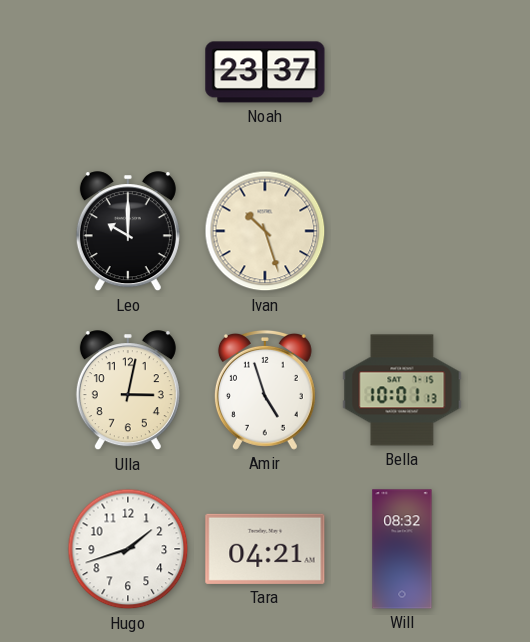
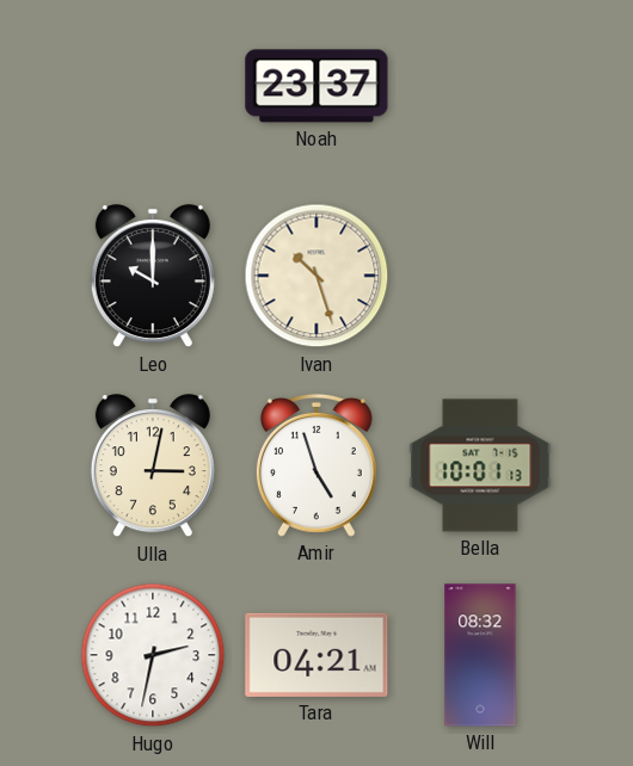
Hugo: 1:42 -> 2:32 (153, 655)
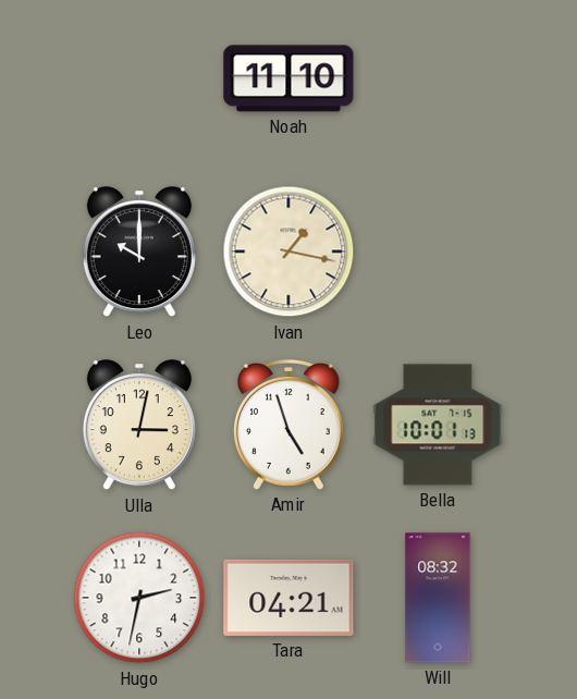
Noah: 23:37 -> 11:10 (288, 78)
Ivan: 10:27 -> 1:17 (288, 252)
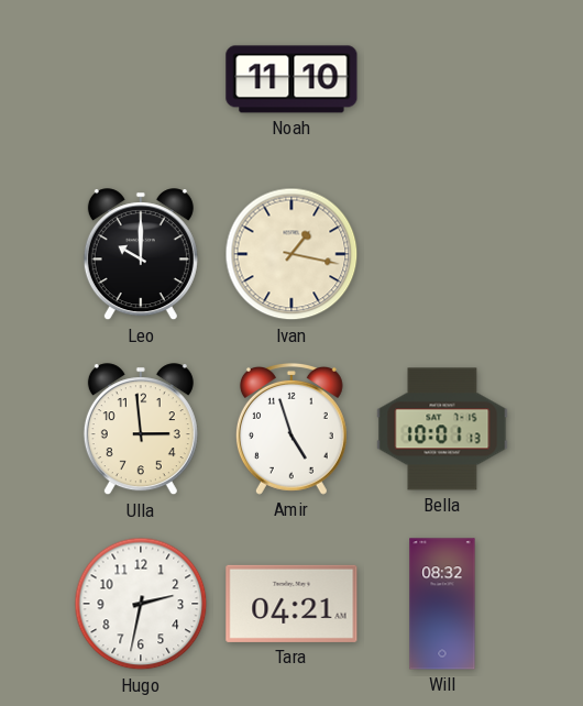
Ulla: 3:02 -> 2:59 (141, 430)
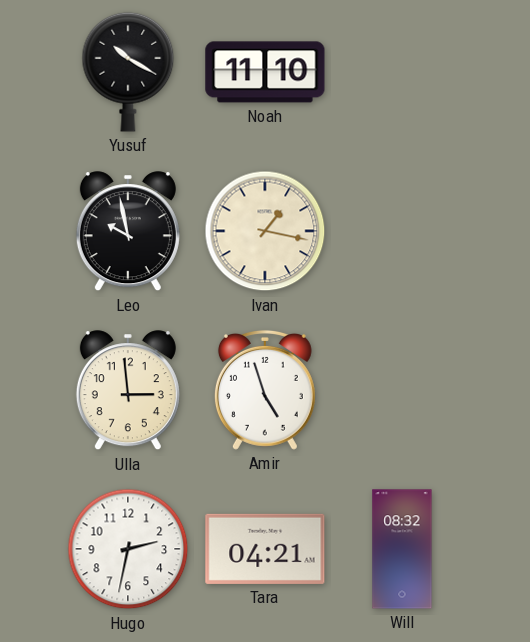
Yusuf: none -> 10:20 (128, 72)
Leo: 10:00 -> 9:58 (128, 232)
Bella: 10:01 -> none (442, 429)
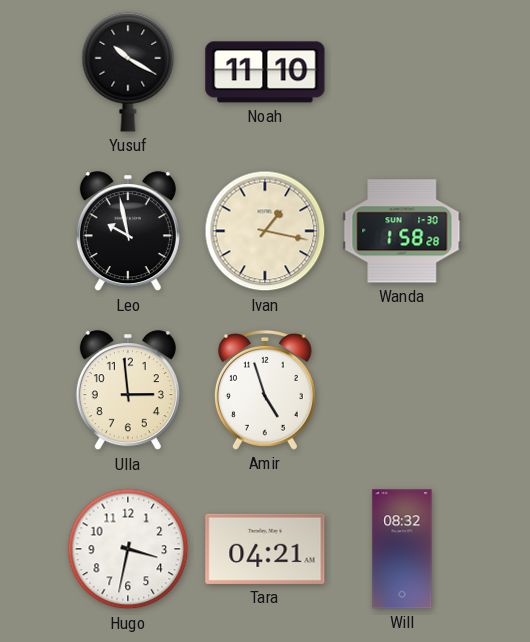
Wanda: none -> 1:58 (402, 231)
Hugo: 2:32 -> 3:32 (128, 549)
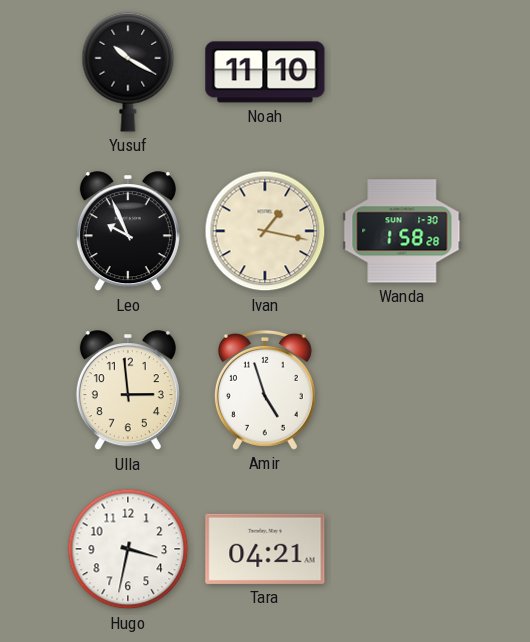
Leo: 9:58 -> 9:56 (128, 232)
Will: 08:32 -> none (402, 549)
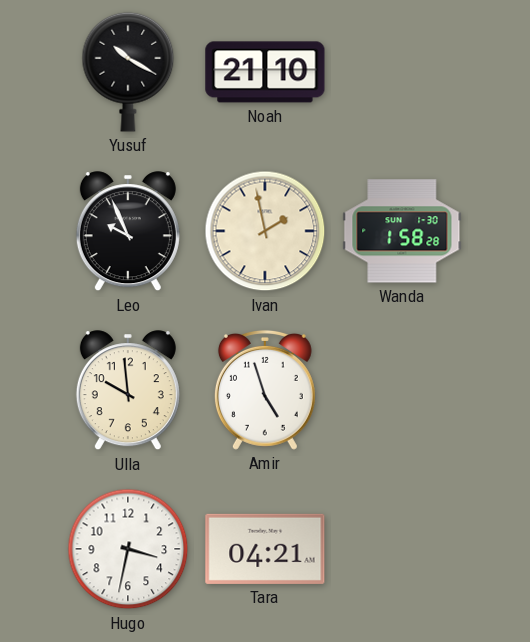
Noah: 11:10 -> 21:10 (265, 72)
Ivan: 1:17 -> 1:58 (265, 231)
Ulla: 2:59 -> 9:59 (128, 391)
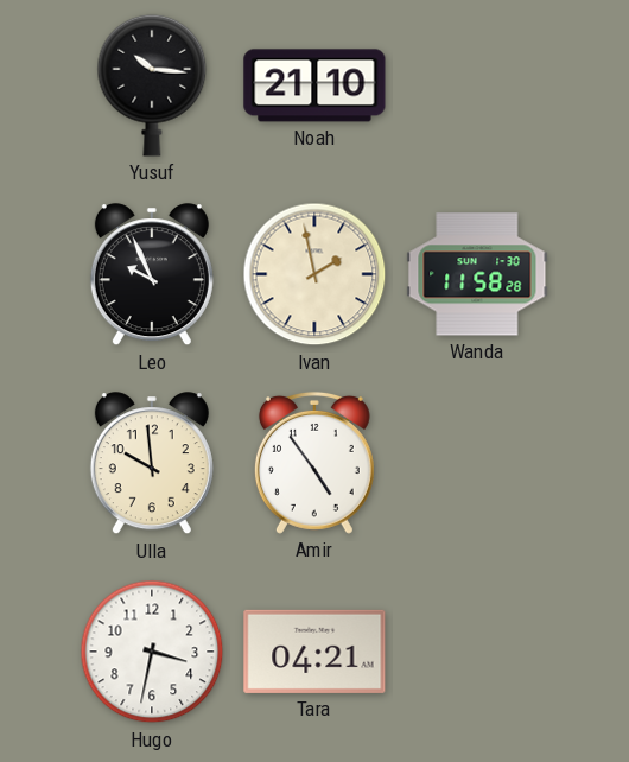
Yusuf: 10:20 -> 10:16 (152, 85)
Wanda: 1:58 -> 11:58 (477, 274)
Amir: 4:57 -> 4:54 (314, 463)
